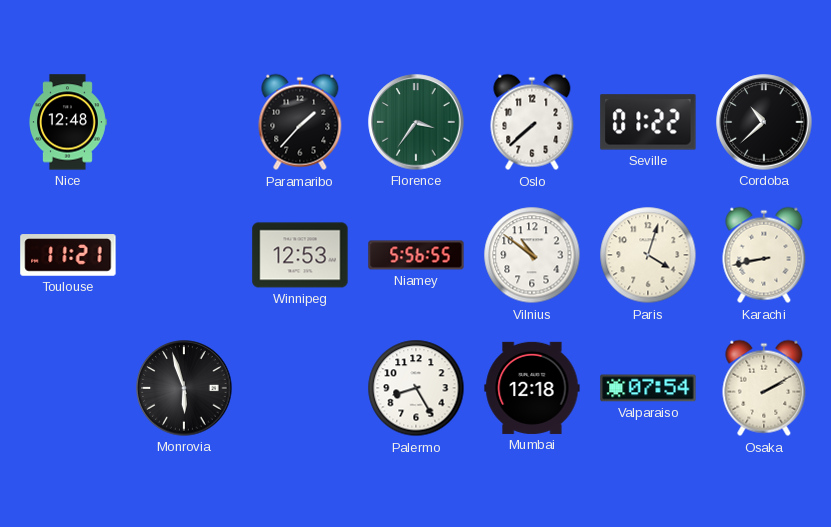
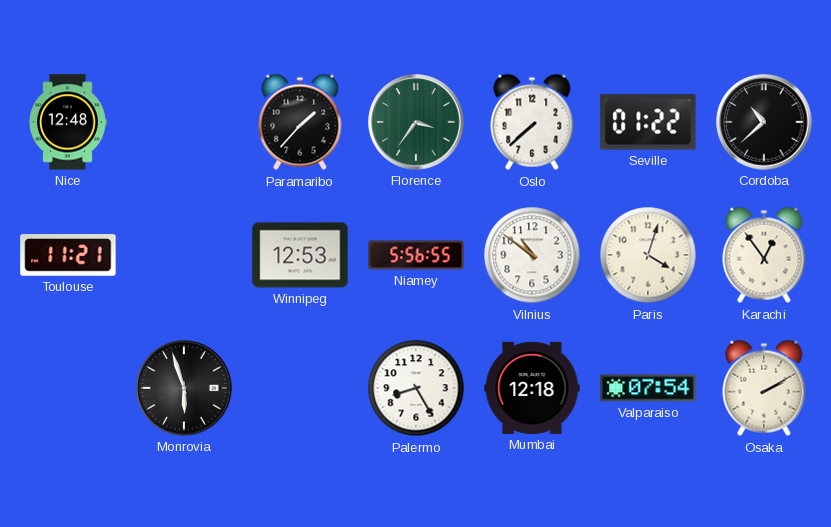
Karachi: 8:43 -> 12:54 (764, 255)
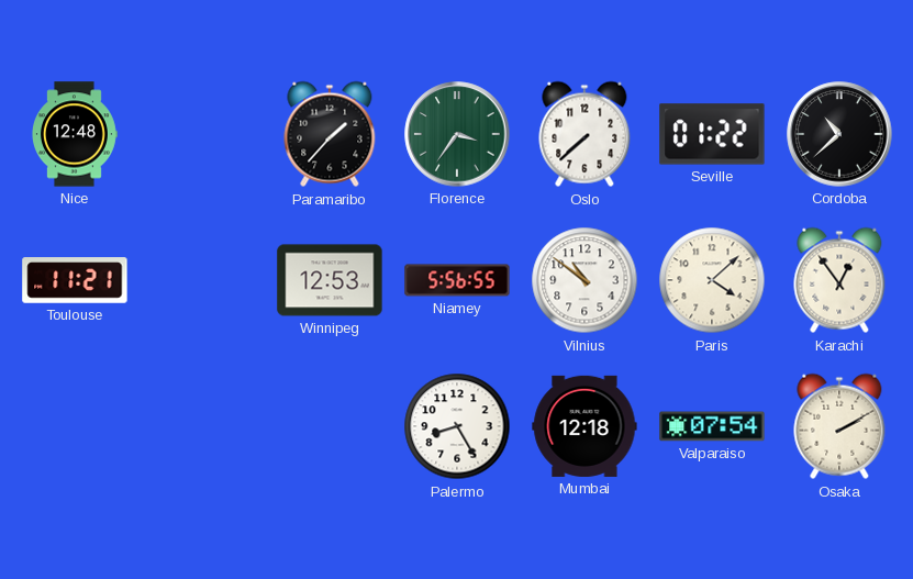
Paris: 4:03 -> 4:08 (712, 280)
Monrovia: 5:57 -> none (184, 388)
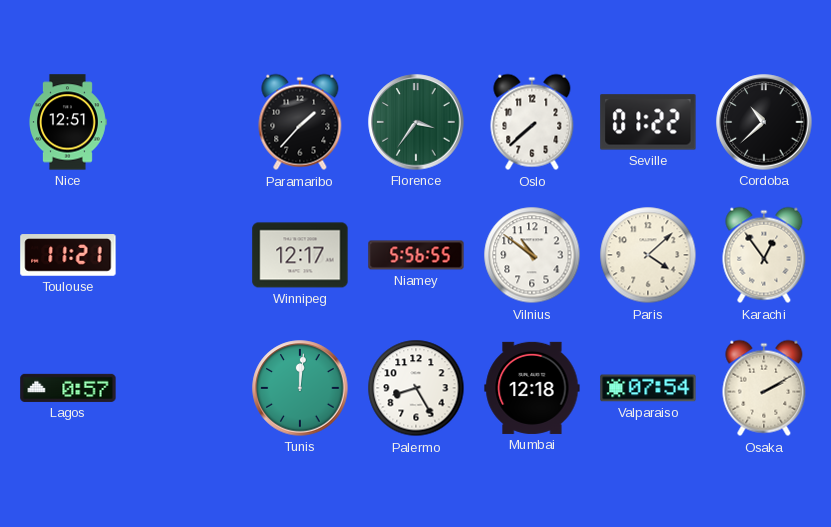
Nice: 12:48 -> 12:51 (68, 122)
Winnipeg: 12:53 -> 12:17 (300, 255)
Lagos: none -> 0:57 (68, 388)
Tunis: none -> 12:01 (300, 388)
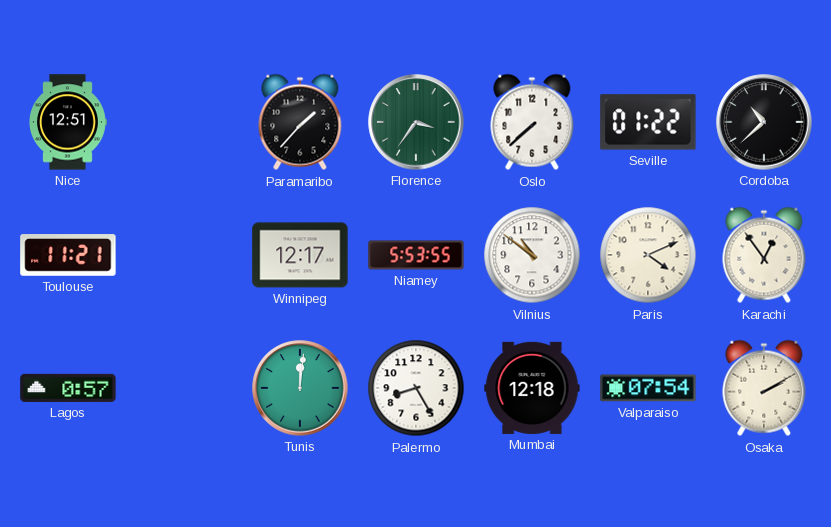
Niamey: 5:56 -> 5:53 (416, 255)
Paris: 4:08 -> 4:11 (648, 255)
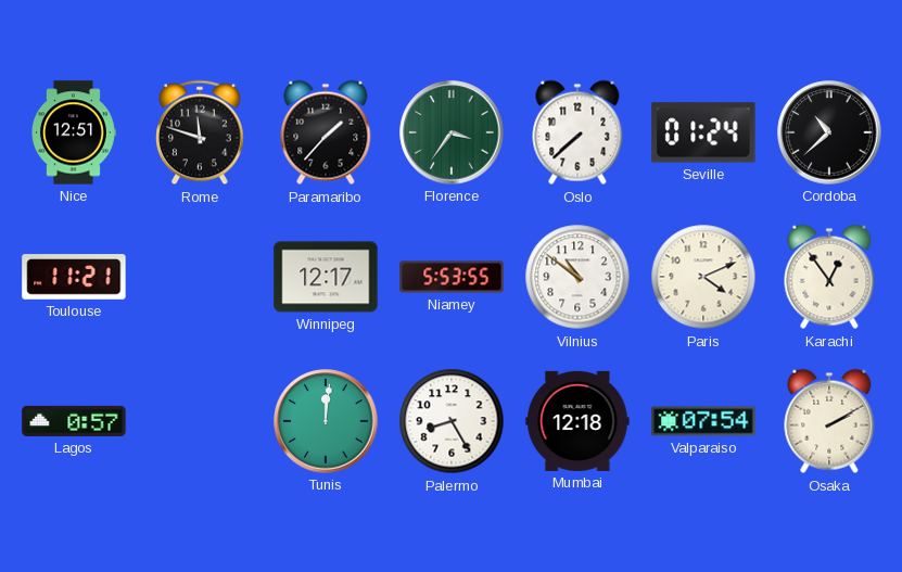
Rome: none -> 11:48 (200, 132)
Seville: 01:22 -> 01:24 (703, 132)
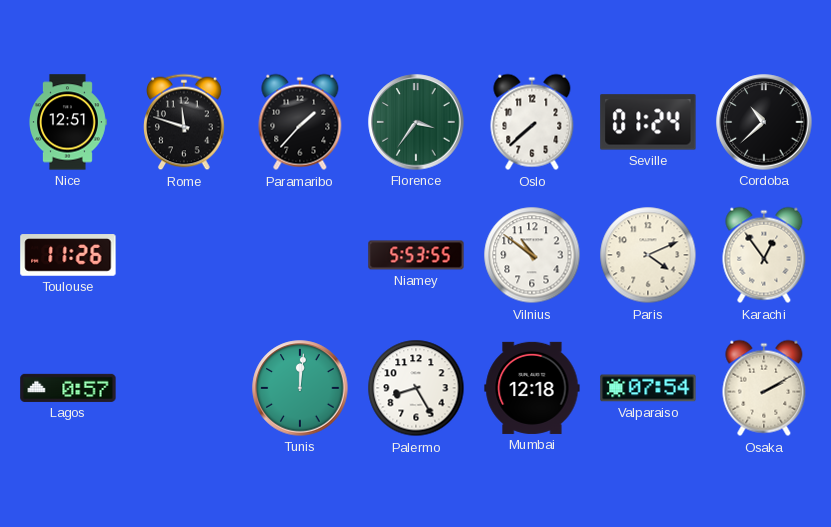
Toulouse: 11:21 -> 11:26 (68, 255)
Winnipeg: 12:17 -> none (326, 277)
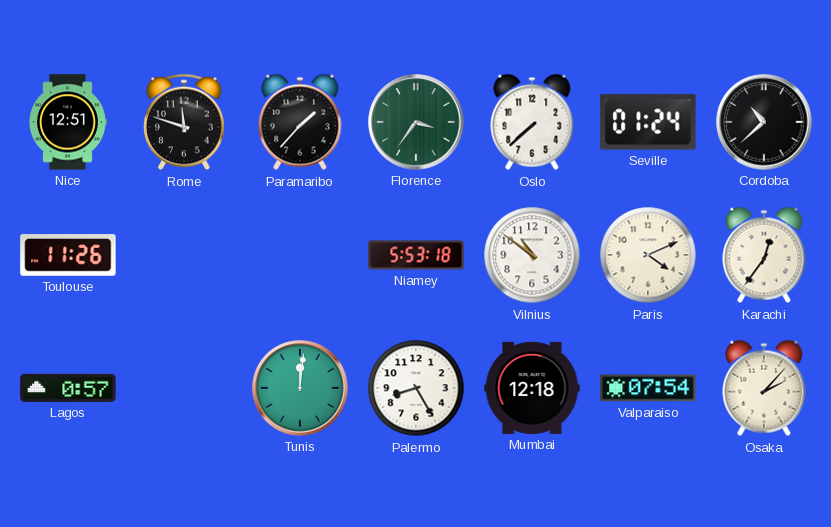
Niamey: 5:53:55 -> 5:53:18 (416, 255)
Karachi: 12:54 -> 12:36 (764, 255)
Osaka: 2:10 -> 2:07 (764, 388)
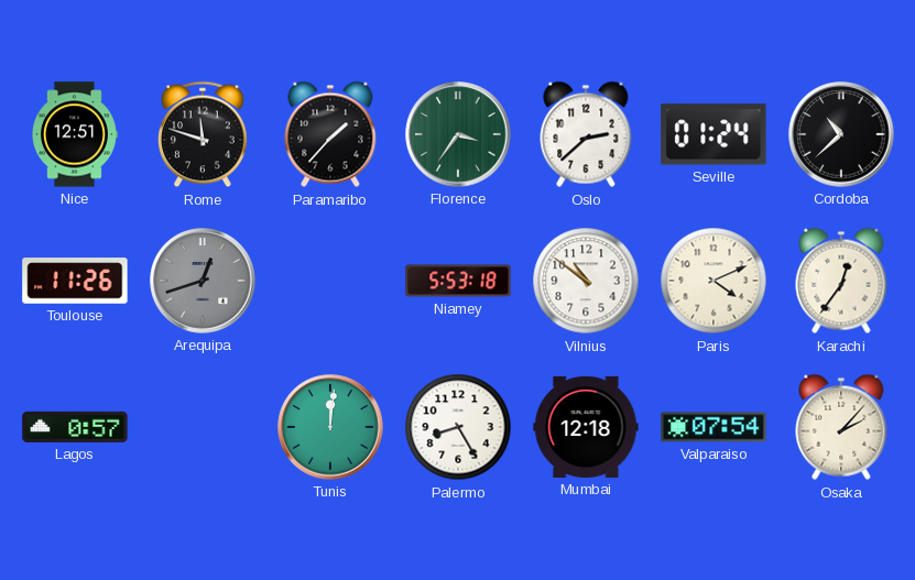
Oslo: 7:38 -> 2:38 (586, 134)
Arequipa: none -> 12:42 (203, 281)
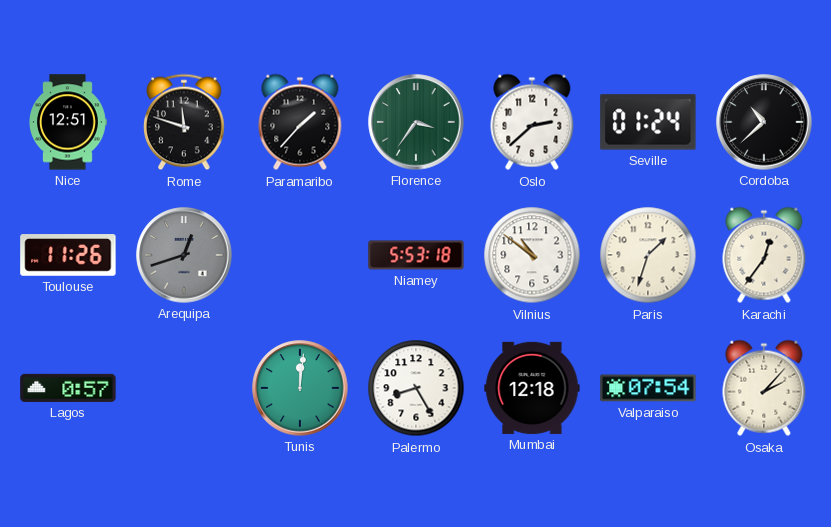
Paris: 4:11 -> 1:33 (648, 255)
